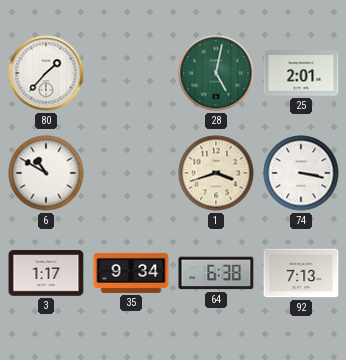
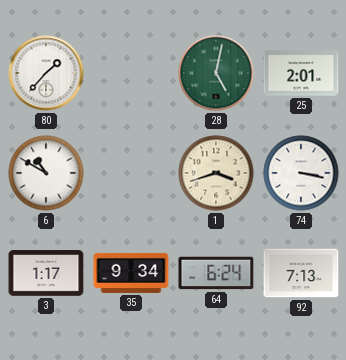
64: 6:38 -> 6:24 (216, 273)
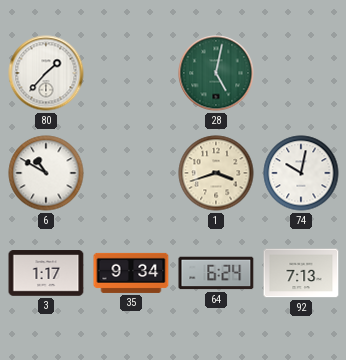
25: 2:01 -> none (301, 73)
74: 3:17 -> 10:02 (301, 173)
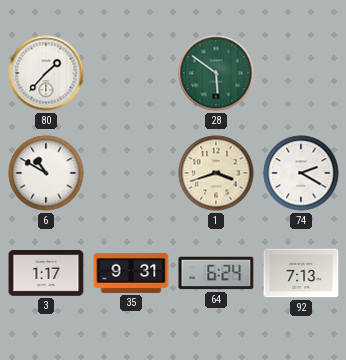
28: 5:02 -> 5:51 (216, 73)
74: 10:02 -> 2:20 (301, 173)
35: 9:34 -> 9:31 (131, 273)
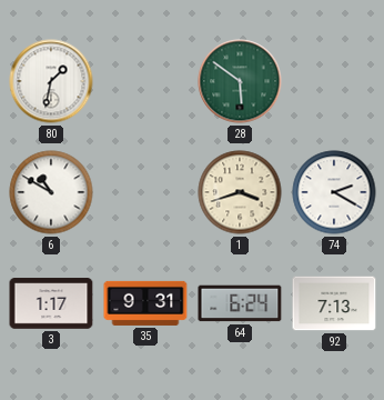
80: 1:37 -> 1:32 (51, 81)
